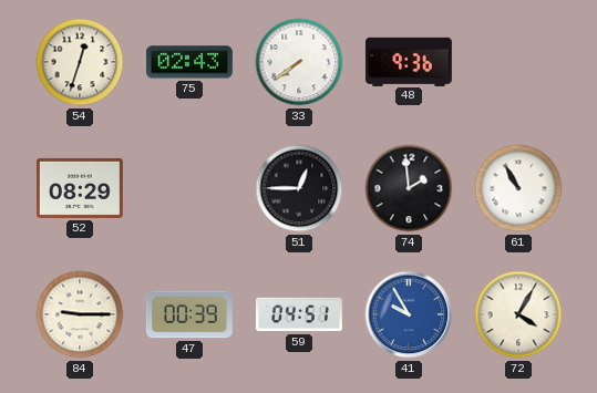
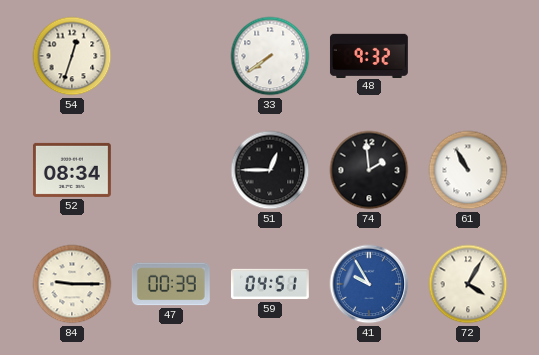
75: 02:43 -> none (189, 62)
48: 9:36 -> 9:32 (369, 55)
52: 08:29 -> 08:34 (72, 170)
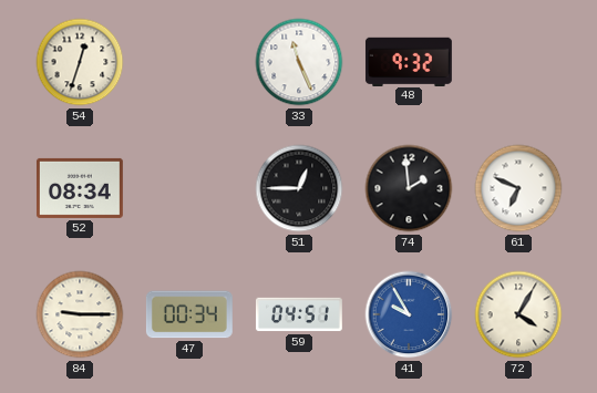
33: 7:39 -> 11:26 (299, 62)
61: 10:55 -> 6:49 (518, 188)
47: 00:39 -> 00:34 (189, 314)
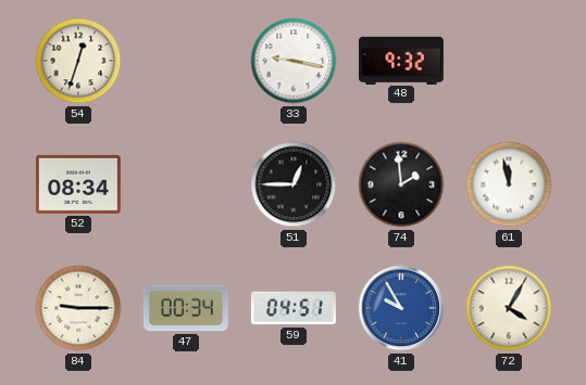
33: 11:26 -> 9:17 (294, 61)
61: 6:49 -> 11:58 (509, 184)
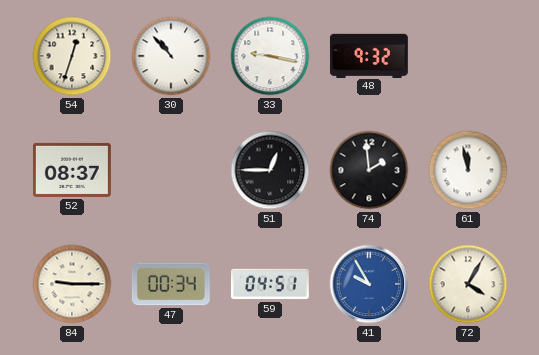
30: none -> 10:53 (171, 56)
52: 08:34 -> 08:37 (72, 170)
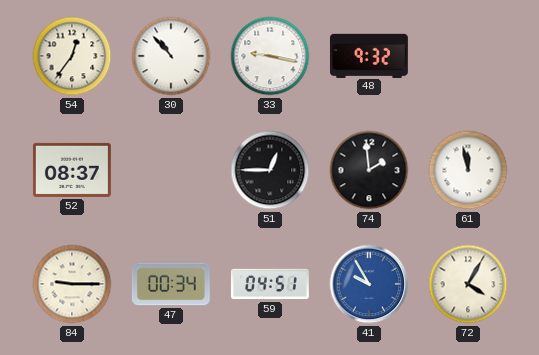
54: 12:33 -> 12:36 (72, 56)
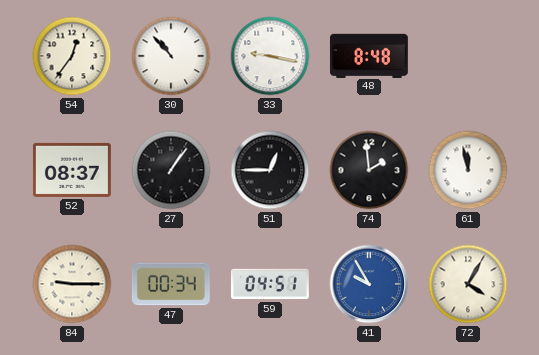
48: 9:32 -> 8:48 (369, 55)
27: none -> 1:06 (171, 170)
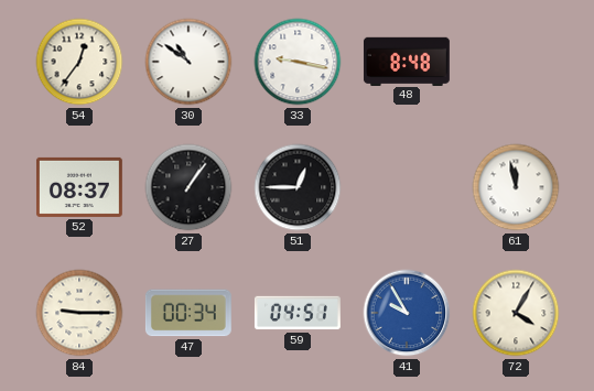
30: 10:53 -> 10:51 (188, 62)
74: 1:59 -> none (369, 170)
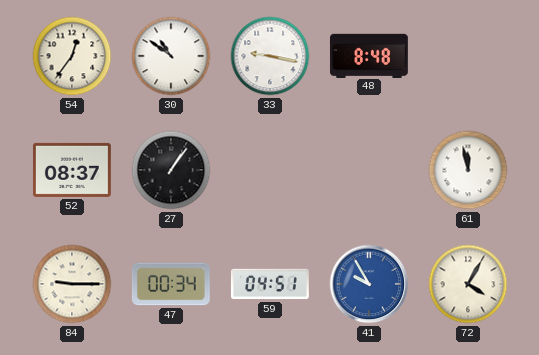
51: 12:45 -> none (298, 187)
